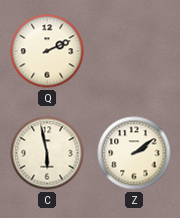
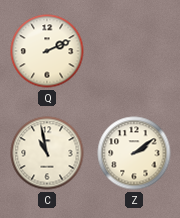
C: 5:58 -> 10:58 (47, 153)
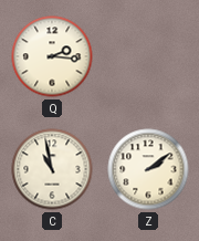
Q: 2:11 -> 2:16 (52, 56)
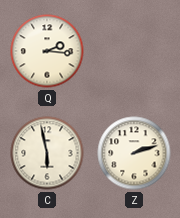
C: 10:58 -> 5:58 (47, 153)
Z: 2:09 -> 2:12 (134, 153)
